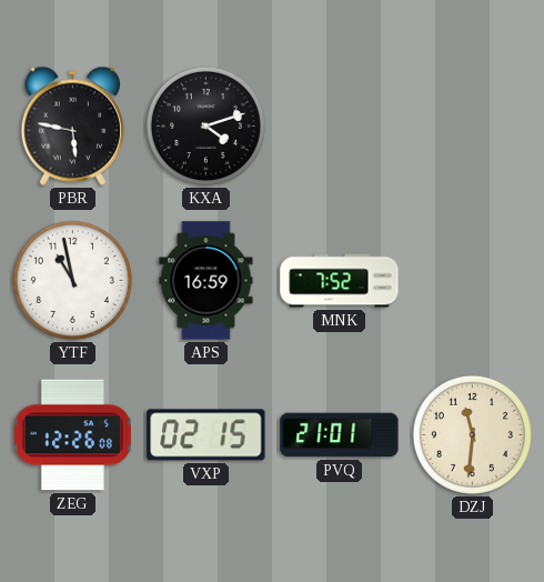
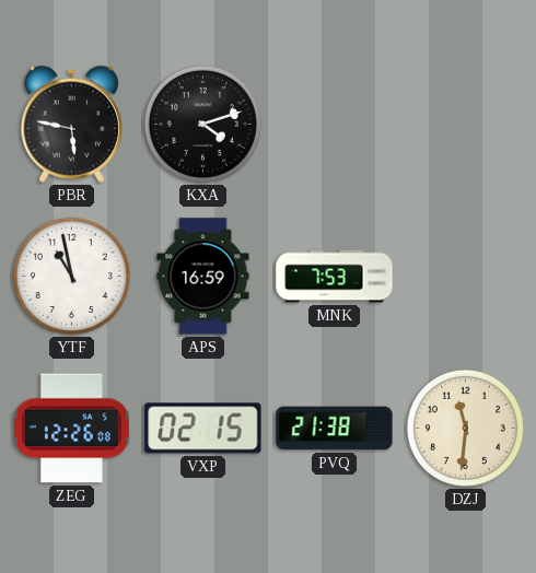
MNK: 7:52 -> 7:53 (335, 277)
PVQ: 21:01 -> 21:38 (335, 429)
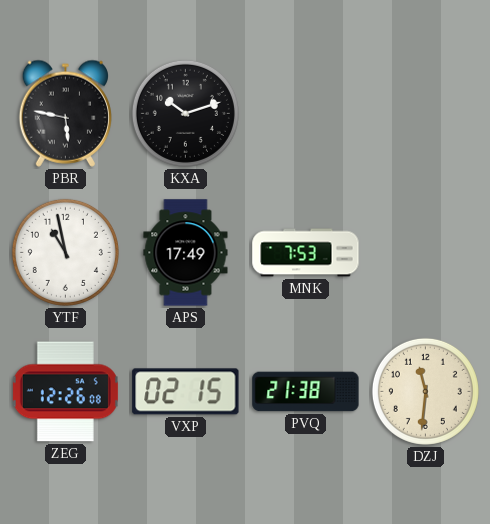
KXA: 4:12 -> 10:12 (185, 113)
APS: 16:59 -> 17:49 (186, 253)
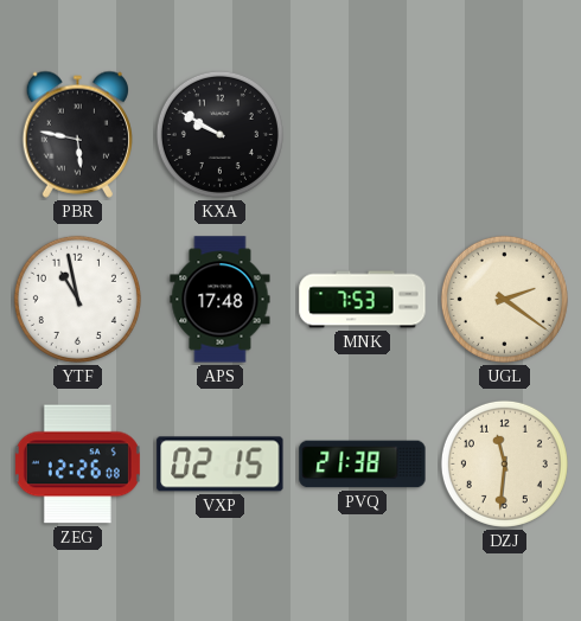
KXA: 10:12 -> 9:50 (219, 134)
APS: 17:49 -> 17:48 (221, 300)
UGL: none -> 2:21 (504, 299)
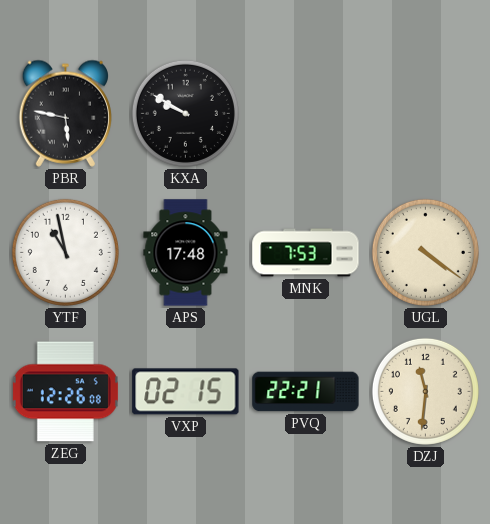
UGL: 2:21 -> 4:21 (425, 252)
PVQ: 21:38 -> 22:21 (306, 392)
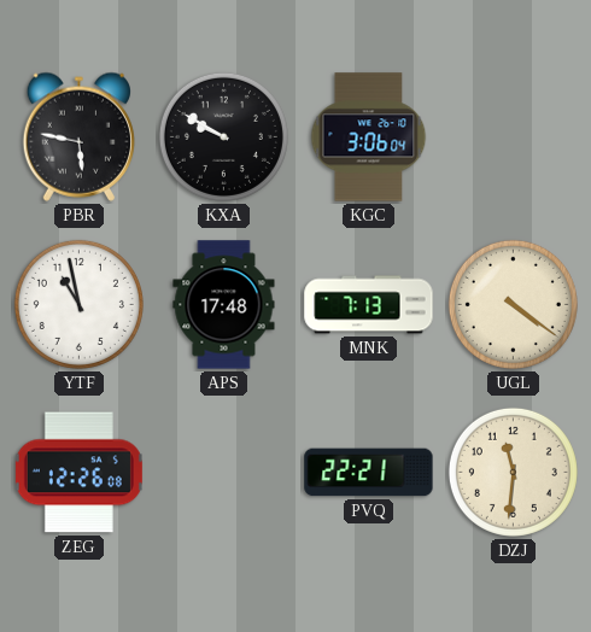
KGC: none -> 3:06 (369, 137)
MNK: 7:53 -> 7:13 (369, 305)
VXP: 02:15 -> none (186, 392)
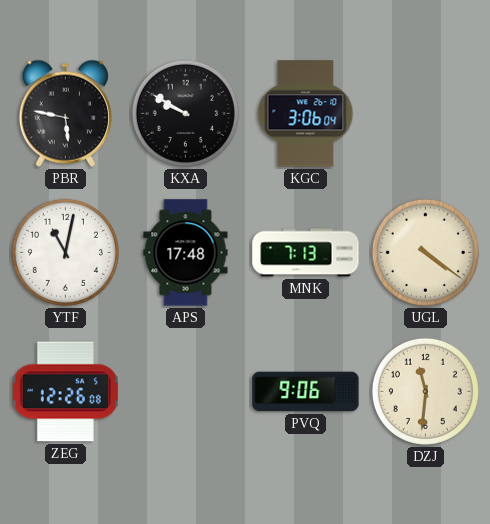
YTF: 10:58 -> 11:02 (65, 252)
PVQ: 22:21 -> 9:06 (306, 392)
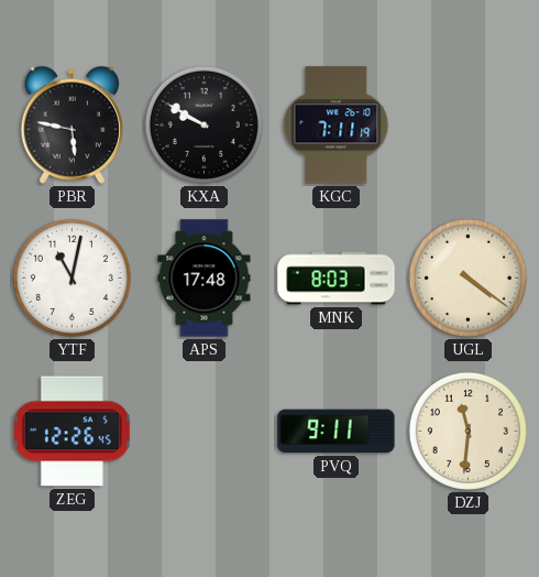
KGC: 3:06 -> 7:11 (337, 126)
MNK: 7:13 -> 8:03 (337, 279)
ZEG: 12:26:08 -> 12:26:45 (71, 432)
PVQ: 9:06 -> 9:11 (337, 432)
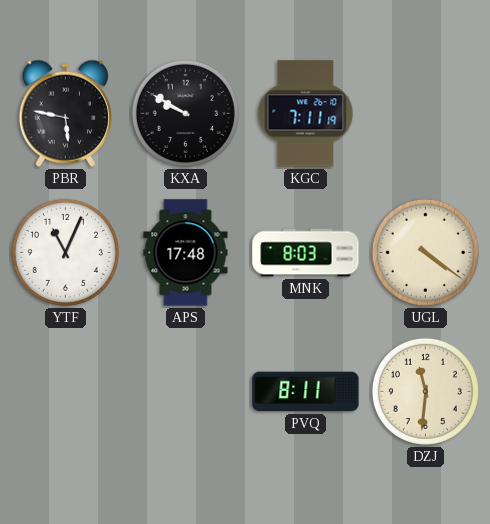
YTF: 11:02 -> 11:04 (65, 252)
ZEG: 12:26 -> none (71, 432)
PVQ: 9:11 -> 8:11 (306, 392)
